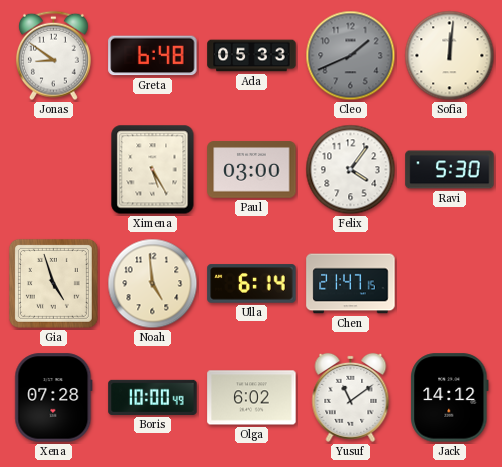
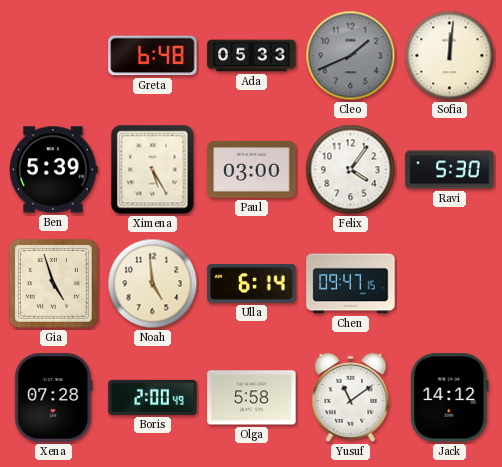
Jonas: 8:51 -> none (53, 56)
Ben: none -> 5:39 (54, 170)
Chen: 21:47 -> 09:47 (351, 284)
Boris: 10:00 -> 2:00 (153, 397)
Olga: 6:02 -> 5:58 (252, 398)
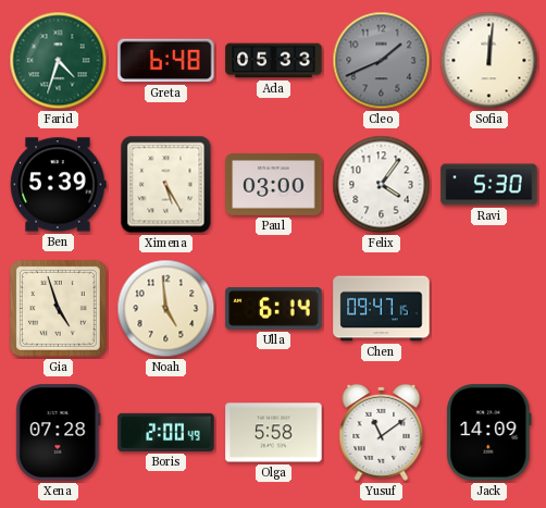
Farid: none -> 4:33 (59, 61)
Jack: 14:12 -> 14:09 (489, 433)
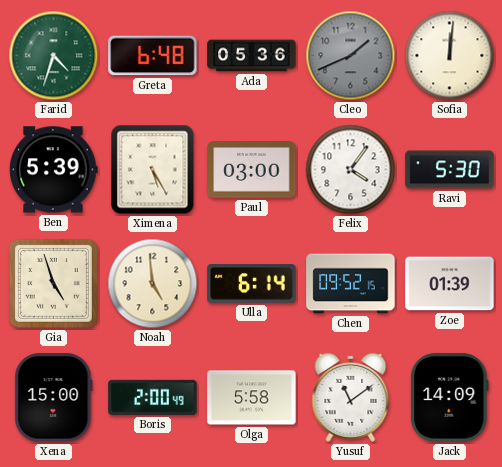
Ada: 05:33 -> 05:36 (252, 56)
Chen: 09:47 -> 09:52 (351, 284)
Zoe: none -> 01:39 (450, 284)
Xena: 07:28 -> 15:00 (54, 398)
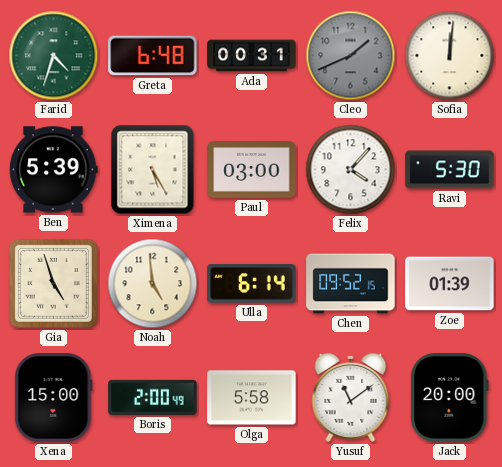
Ada: 05:36 -> 00:31 (252, 56)
Felix: 4:06 -> 4:07 (351, 170)
Jack: 14:09 -> 20:00 (450, 398)
